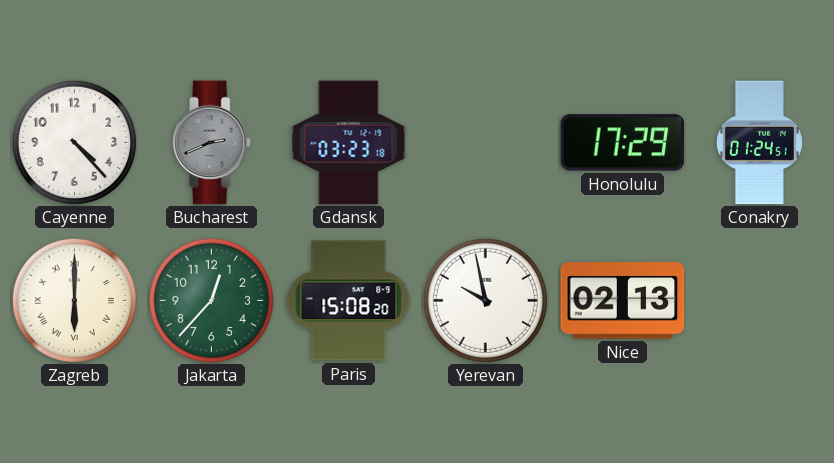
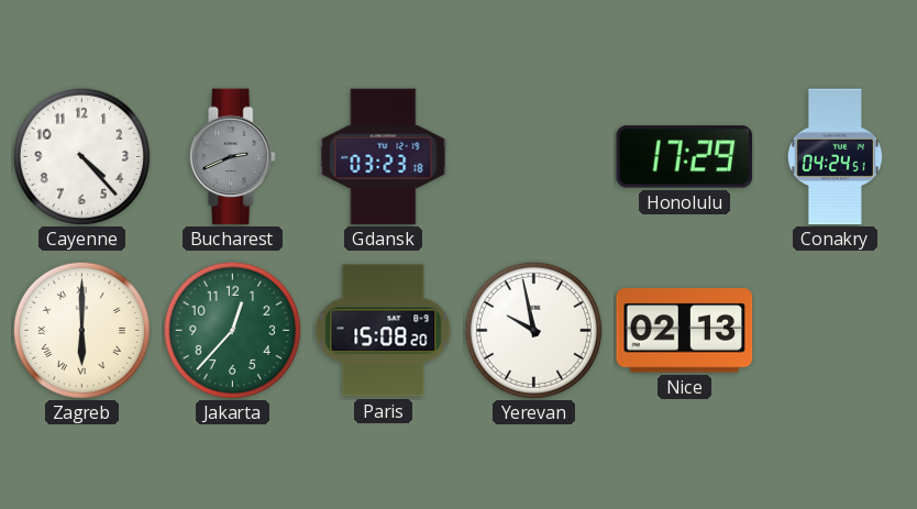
Conakry: 01:24 -> 04:24 (835, 157)
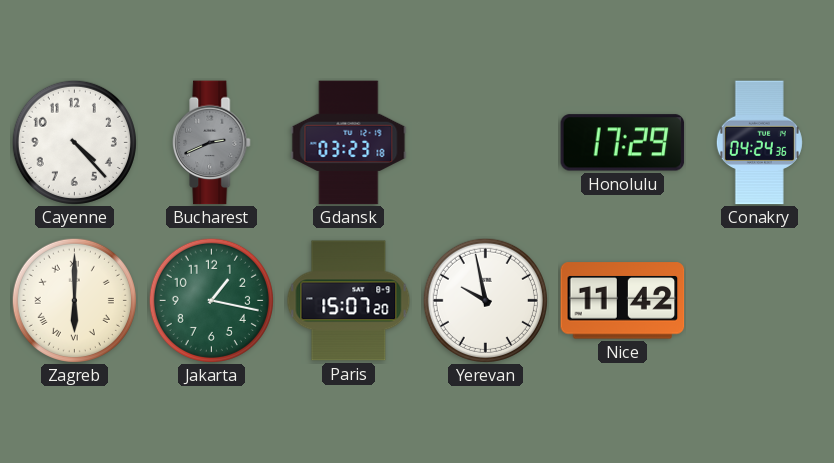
Conakry: 04:24:51 -> 04:24:36 (759, 143)
Jakarta: 12:37 -> 1:17 (211, 300)
Paris: 15:08 -> 15:07 (349, 301)
Nice: 02:13 -> 11:42 (623, 301)
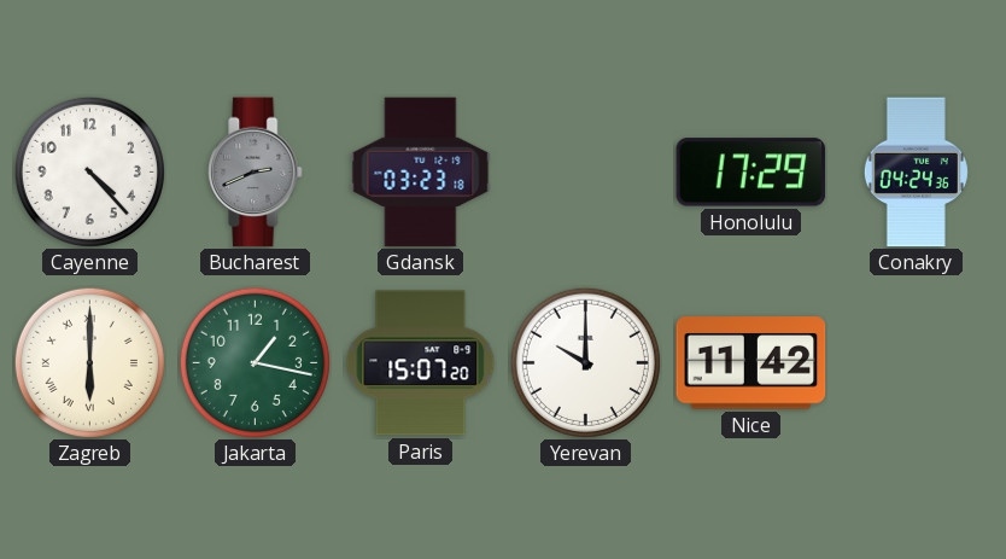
Yerevan: 9:58 -> 10:00 (585, 362)
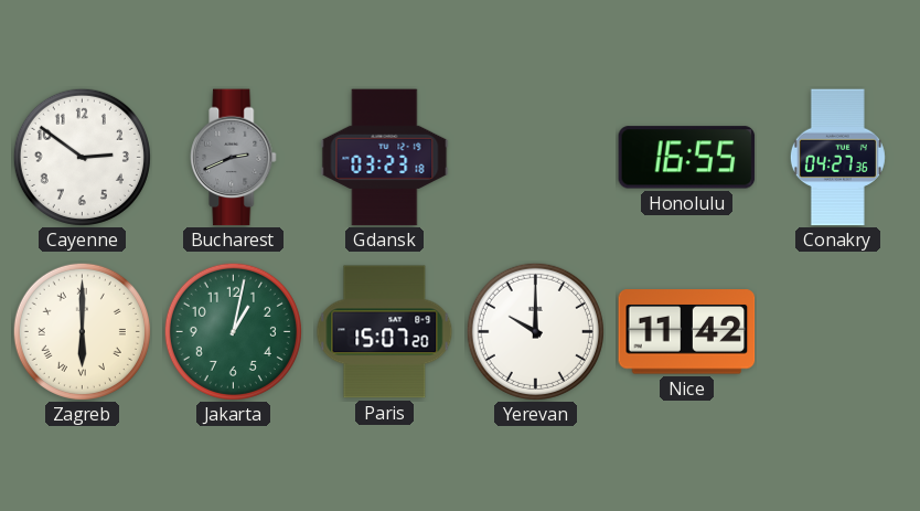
Cayenne: 4:23 -> 2:51 (82, 157)
Honolulu: 17:29 -> 16:55 (687, 158)
Conakry: 04:24 -> 04:27 (837, 158)
Jakarta: 1:17 -> 1:02 (233, 331)
